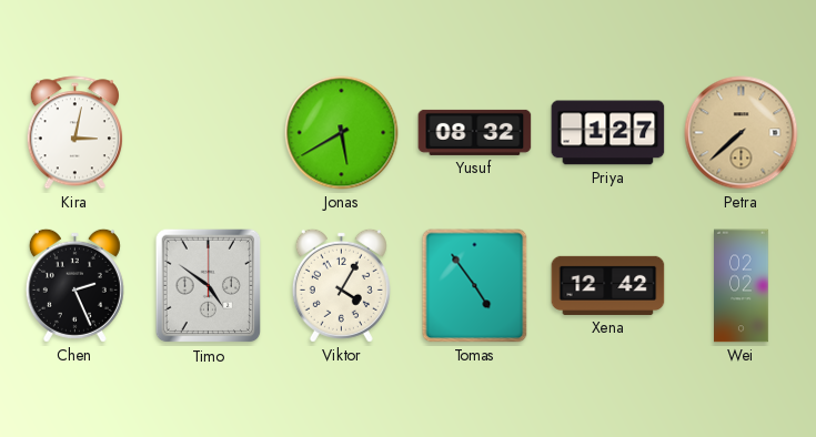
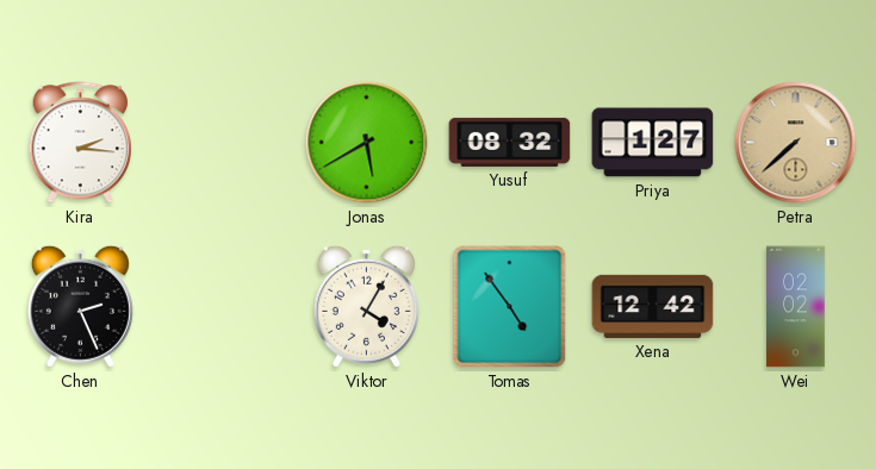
Kira: 3:02 -> 2:16 (80, 143)
Timo: 4:51 -> none (209, 286)
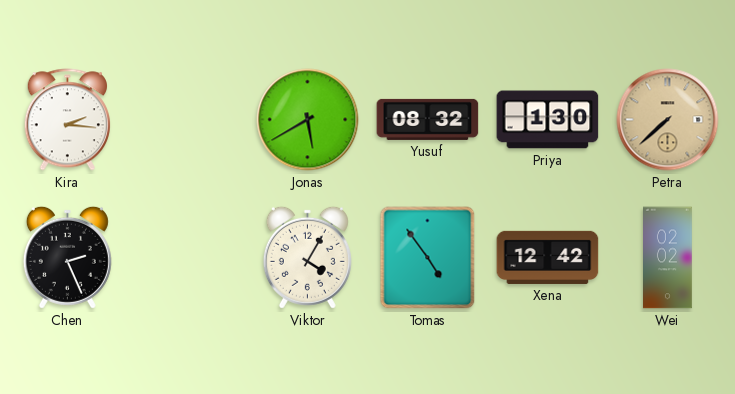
Priya: 1:27 -> 1:30 (548, 120)
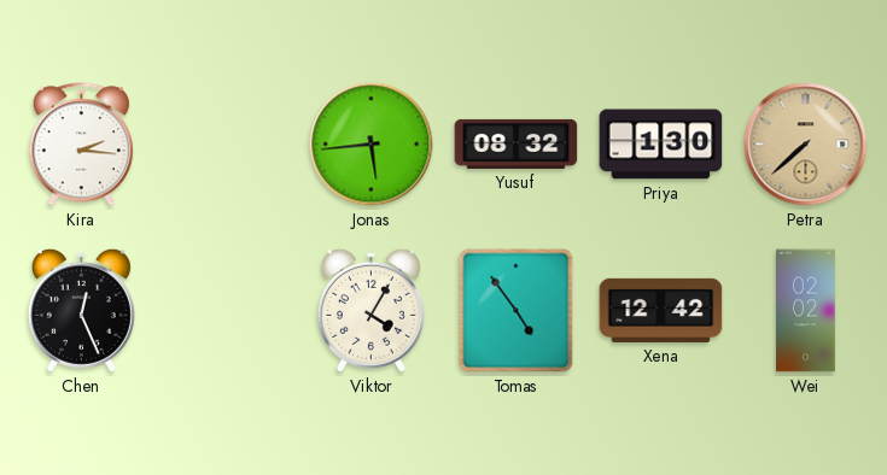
Jonas: 5:40 -> 5:44 (372, 145)
Chen: 2:26 -> 12:26 (81, 310)
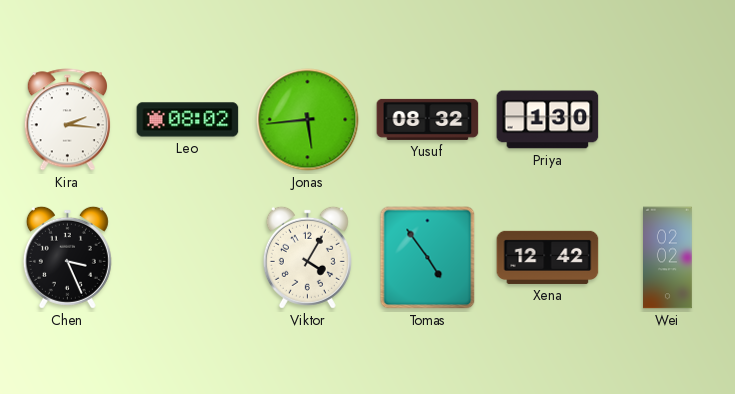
Leo: none -> 08:02 (188, 120)
Petra: 7:38 -> none (806, 145)
Chen: 12:26 -> 3:26 (67, 257)
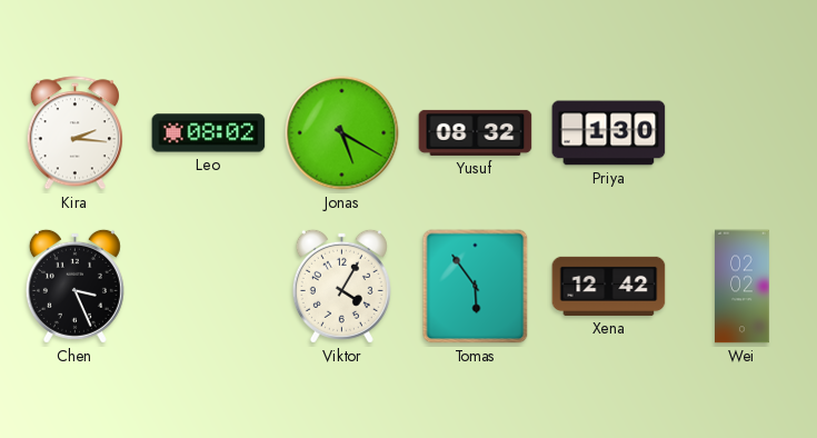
Jonas: 5:44 -> 5:20 (342, 133)
Tomas: 4:54 -> 5:54 (476, 287)
